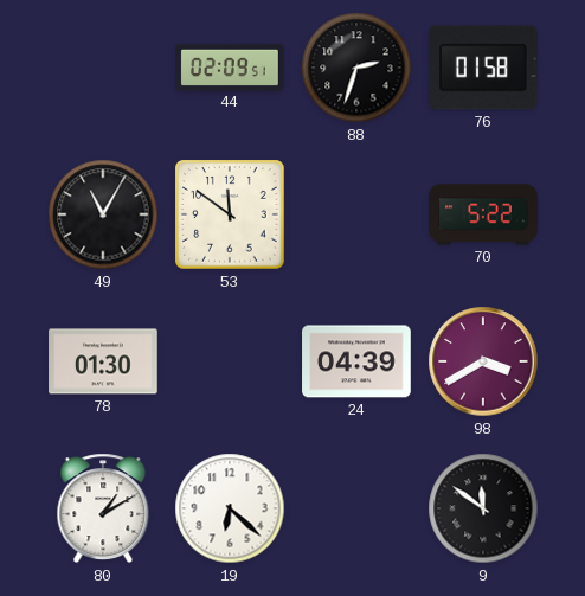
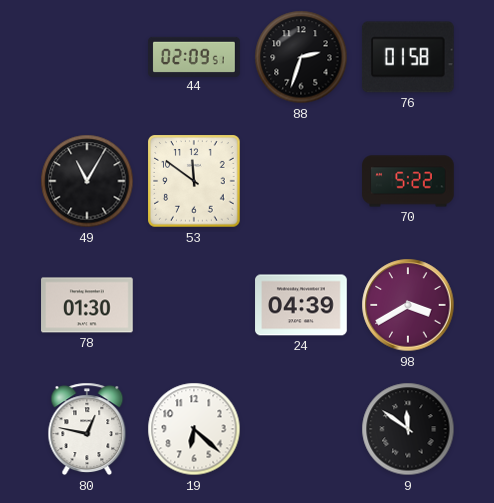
80: 1:10 -> 12:47 (87, 429)
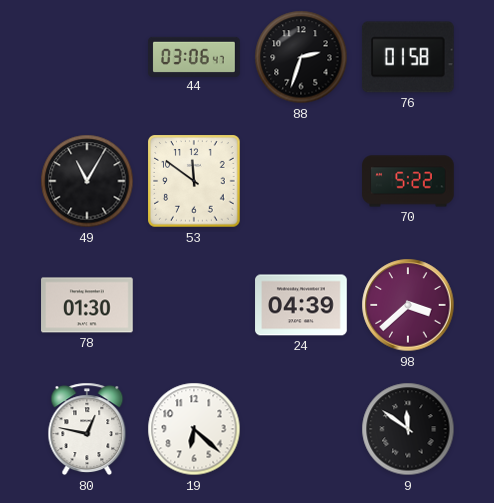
44: 02:09 -> 03:06 (194, 56)
98: 3:40 -> 3:38 (408, 305)
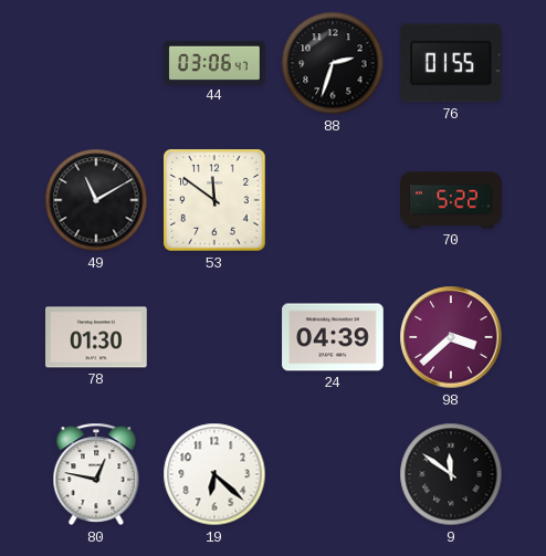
76: 01:58 -> 01:55 (451, 63)
49: 11:05 -> 11:10 (96, 200)
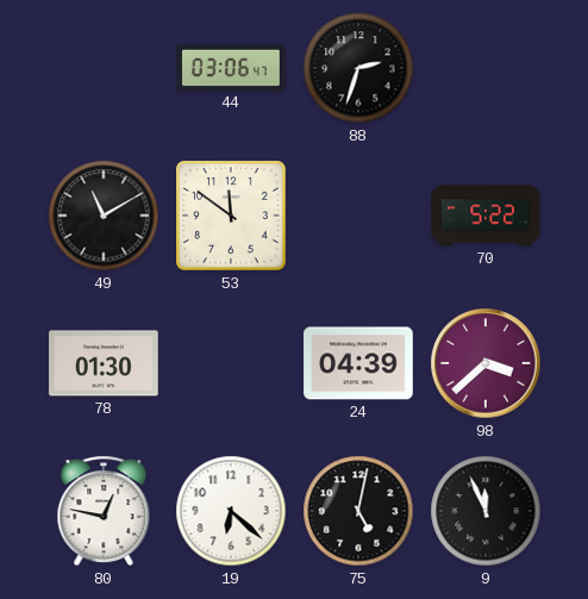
76: 01:55 -> none (451, 63)
75: none -> 5:02 (358, 511)
9: 11:51 -> 11:56 (486, 511)
